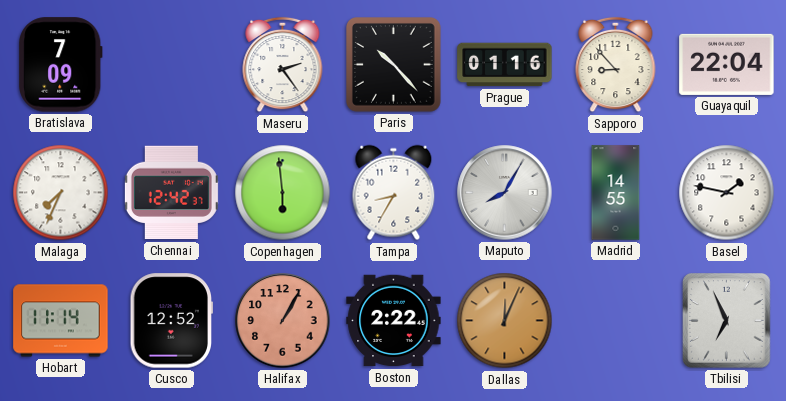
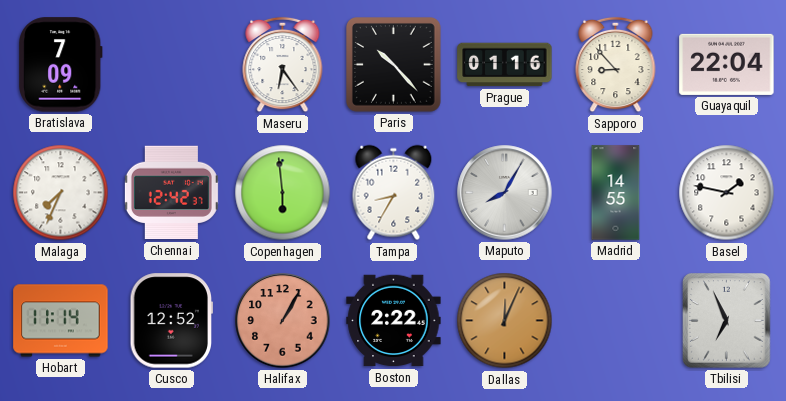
Maseru: 2:24 -> 6:24 (283, 65)
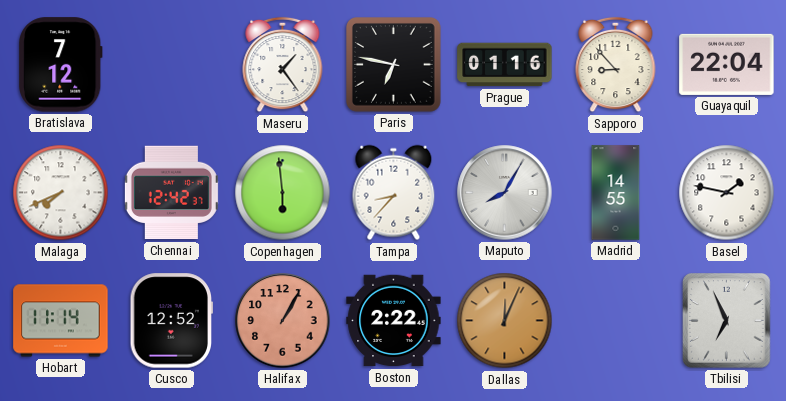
Bratislava: 7:09 -> 7:12 (61, 65)
Maseru: 6:24 -> 1:24 (283, 65)
Paris: 10:23 -> 6:47 (394, 65)
Malaga: 7:34 -> 7:41 (61, 193)
Tampa: 8:35 -> 8:37 (394, 193)
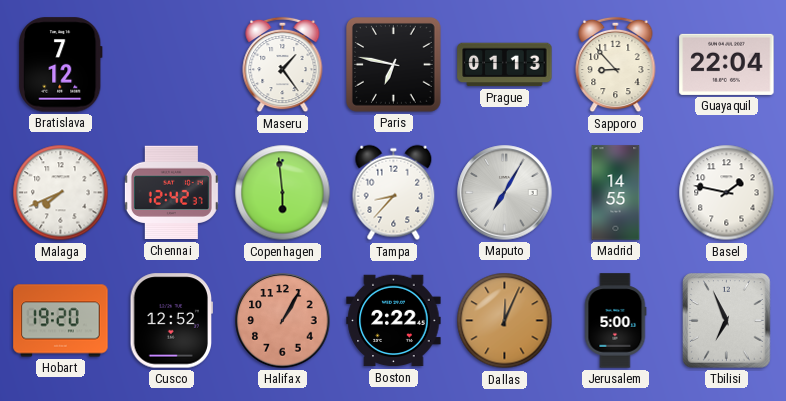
Prague: 01:16 -> 01:13 (505, 65)
Maputo: 8:05 -> 7:05 (505, 193)
Hobart: 11:14 -> 19:20 (61, 321)
Jerusalem: none -> 5:00 (615, 321)
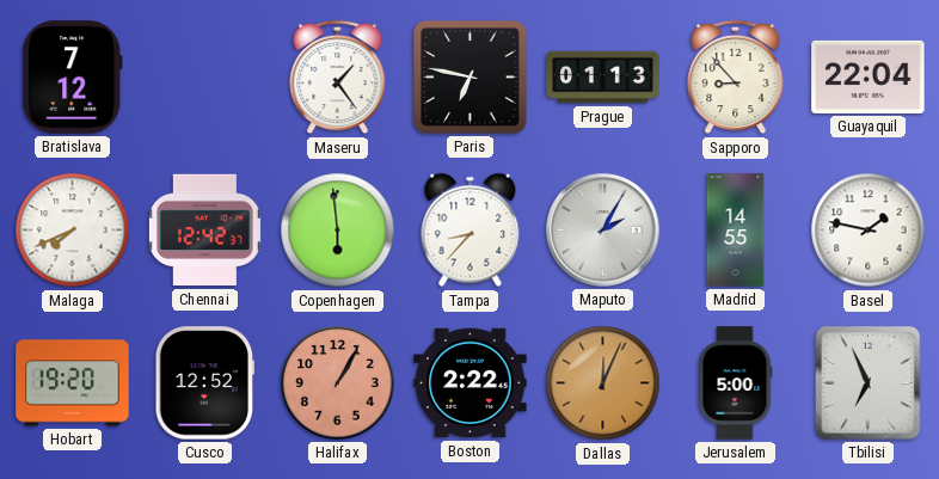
Maputo: 7:05 -> 2:05 (603, 231)
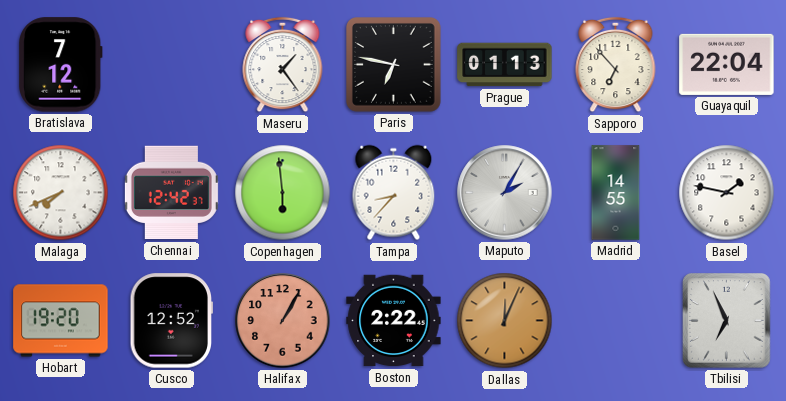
Sapporo: 8:53 -> 6:53 (616, 65)
Jerusalem: 5:00 -> none (735, 383)
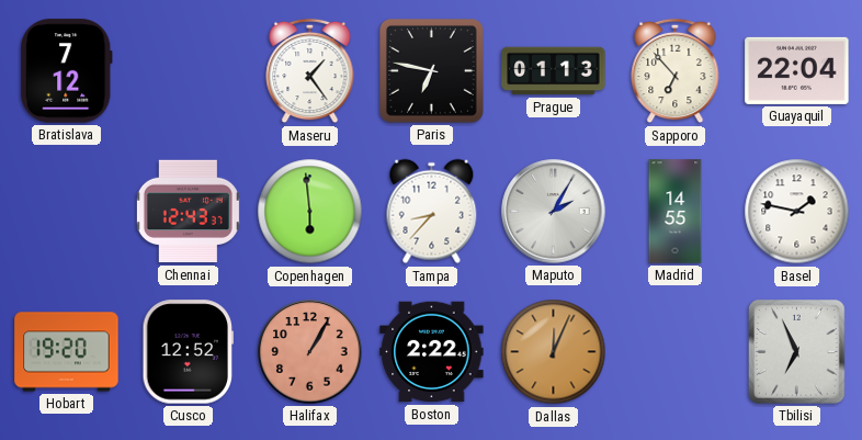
Malaga: 7:41 -> none (61, 193)
Chennai: 12:42 -> 12:43 (188, 212)
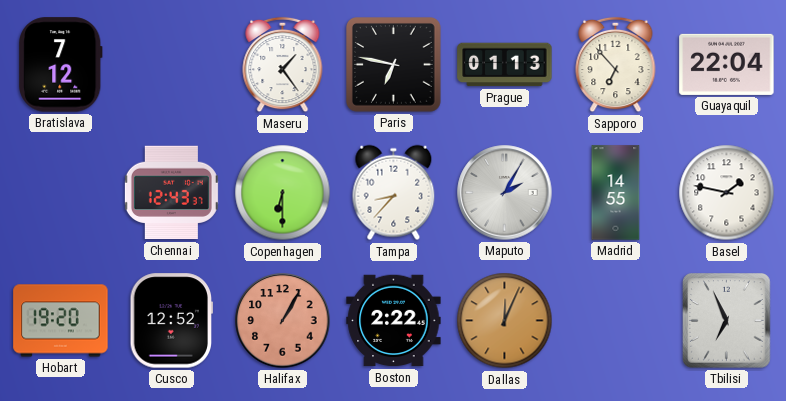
Copenhagen: 5:59 -> 6:30 (283, 193)
